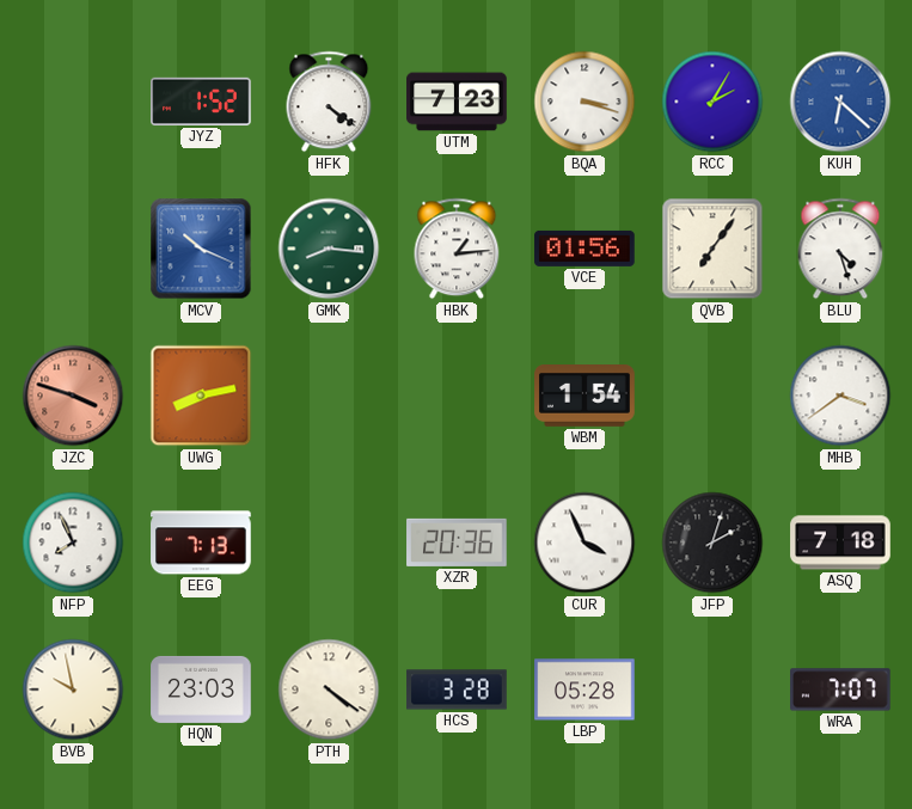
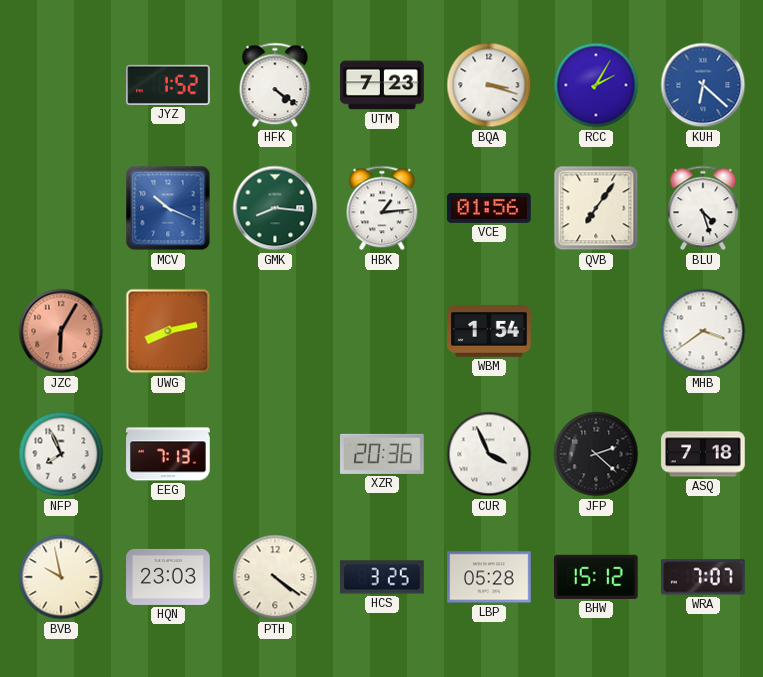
JZC: 3:48 -> 6:05 (61, 331)
JFP: 2:03 -> 2:22 (596, 454)
HCS: 3:28 -> 3:25 (382, 577)
BHW: none -> 15:12 (597, 577)
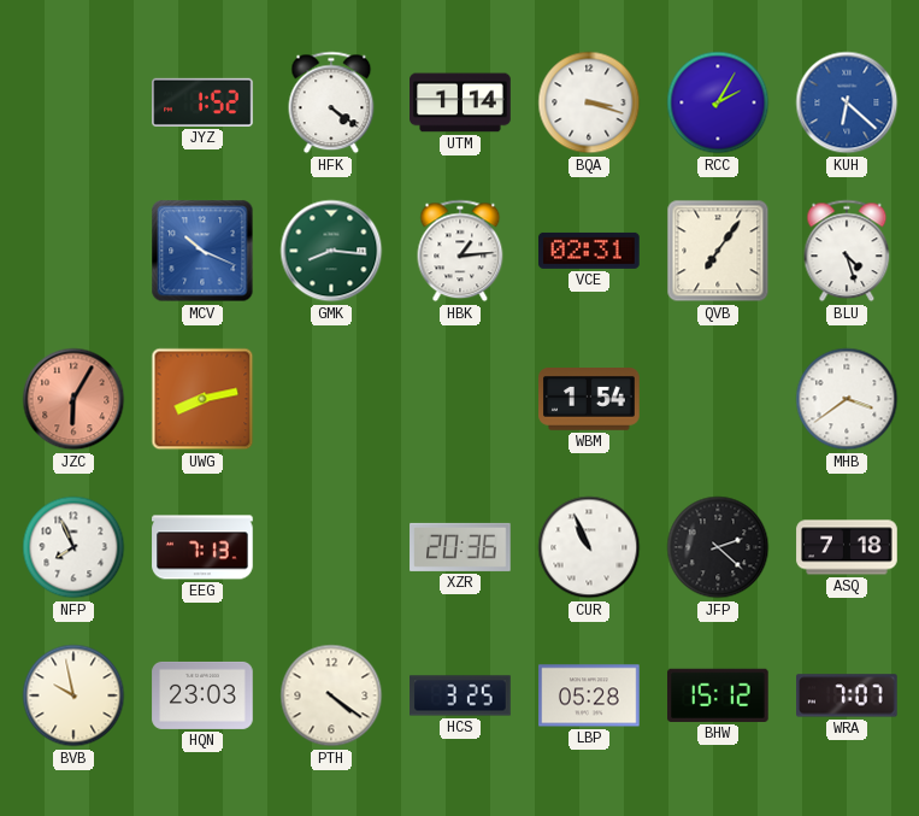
UTM: 7:23 -> 1:14 (460, 102)
VCE: 01:56 -> 02:31 (589, 251)
CUR: 3:56 -> 10:56 (589, 547)
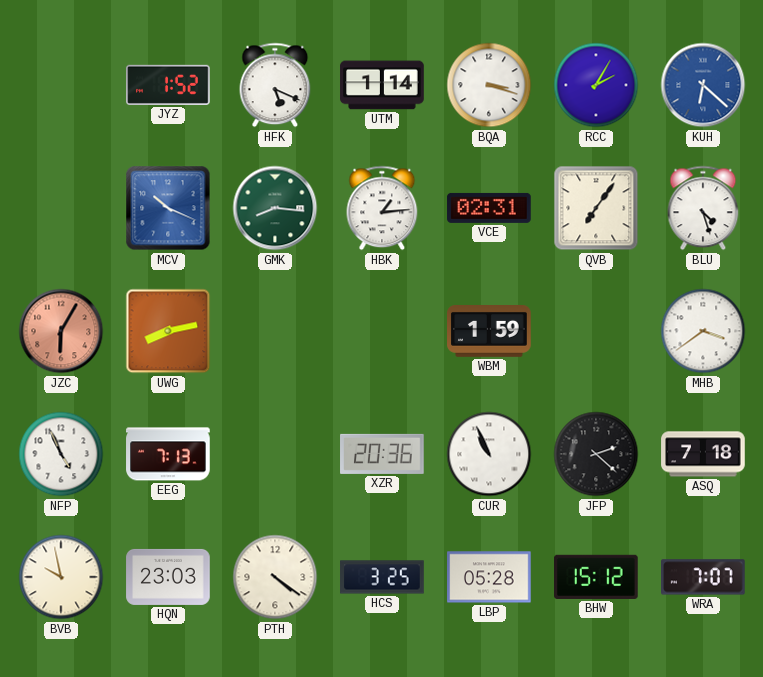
HFK: 4:21 -> 5:19 (275, 85)
WBM: 1:54 -> 1:59 (489, 332)
NFP: 7:56 -> 4:56 (61, 454)
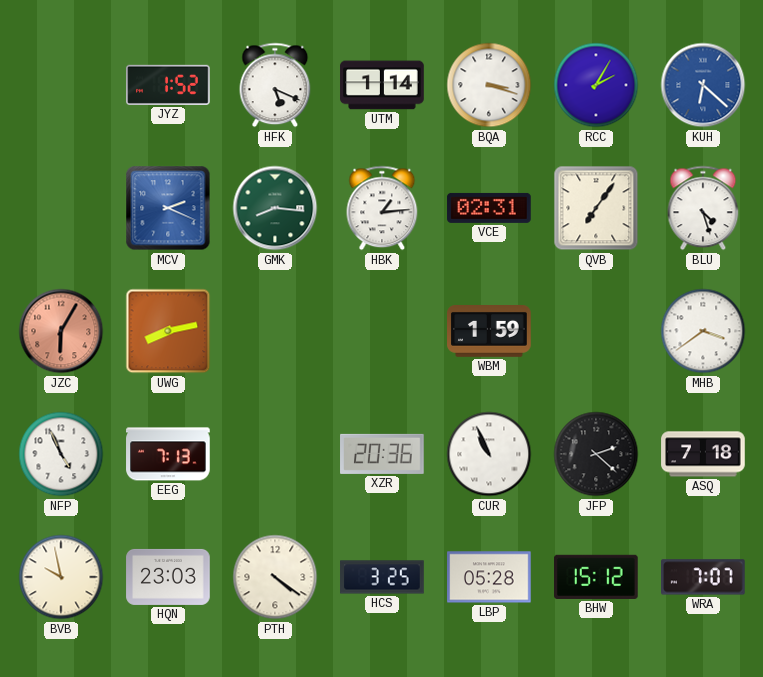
MCV: 10:19 -> 2:19 (168, 208)
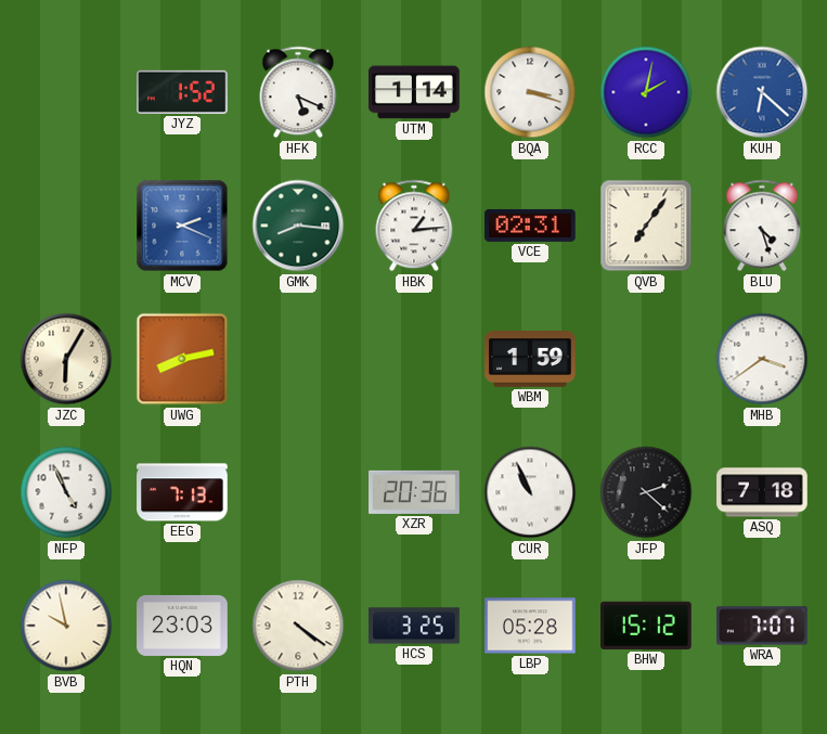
RCC: 2:05 -> 2:02 (646, 92)
JZC dial: salmon -> cream (66, 359)
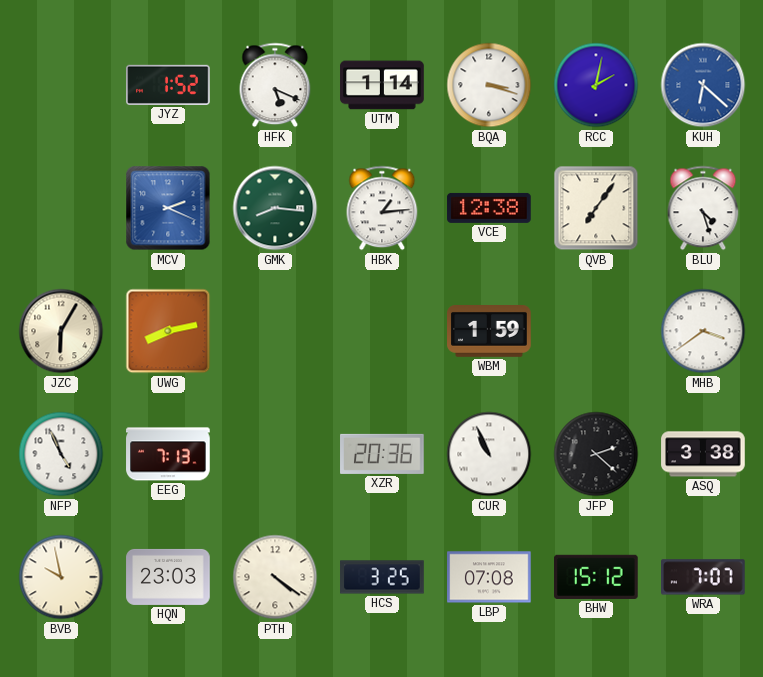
VCE: 02:31 -> 12:38 (489, 208)
ASQ: 7:18 -> 3:38 (703, 454)
LBP: 05:28 -> 07:08 (489, 577)
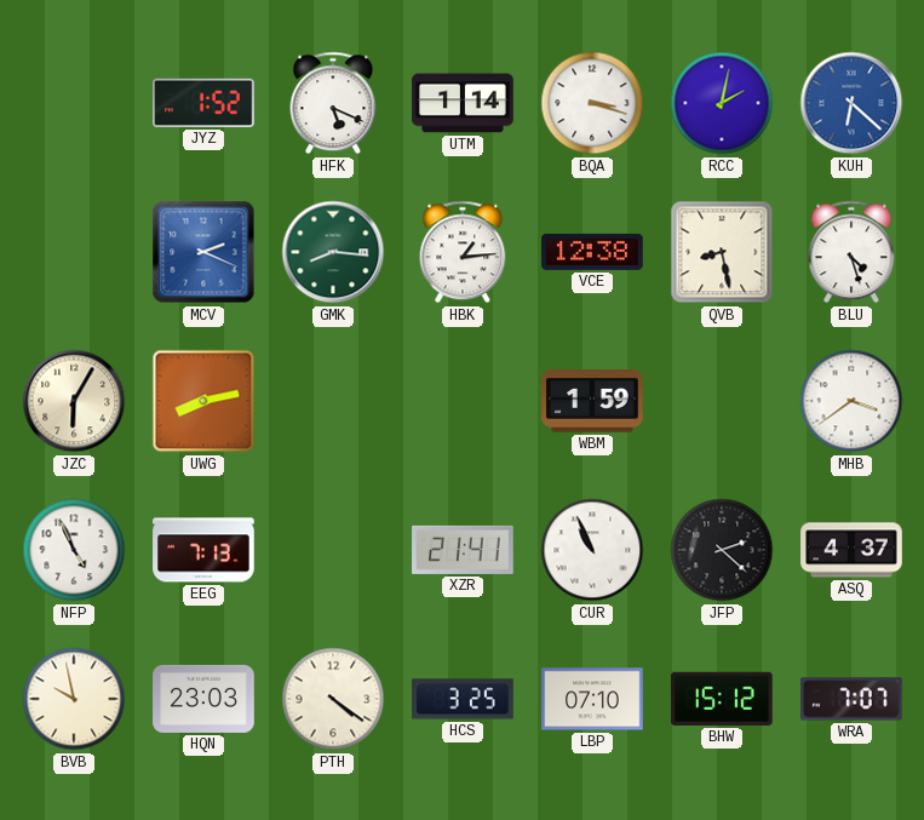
QVB: 7:06 -> 8:28 (722, 252)
XZR: 20:36 -> 21:41 (463, 550)
ASQ: 3:38 -> 4:37 (851, 550)
LBP: 07:08 -> 07:10 (592, 699)
